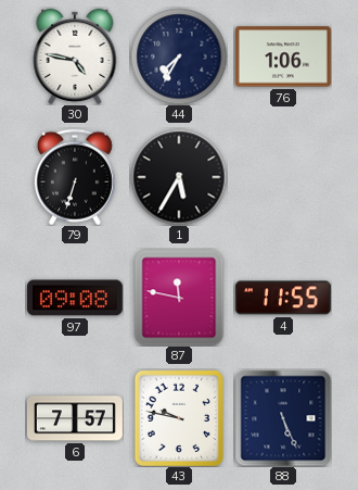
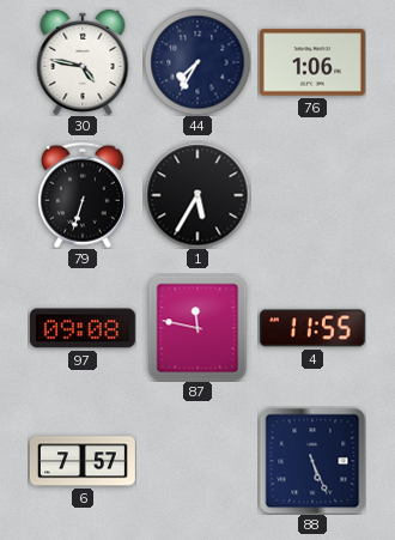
43: 9:47 -> none (179, 418)
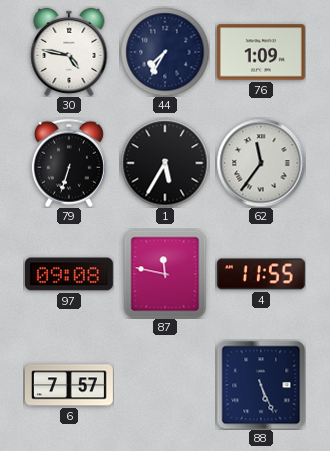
76: 1:06 -> 1:09 (261, 52)
62: none -> 11:36 (261, 163)
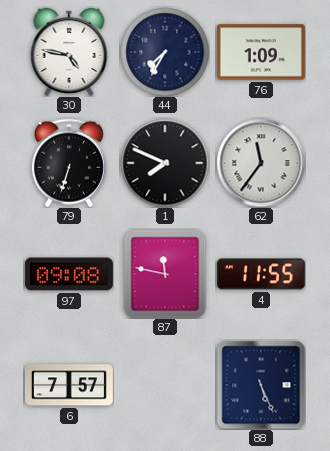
1: 5:35 -> 7:49 (165, 163)
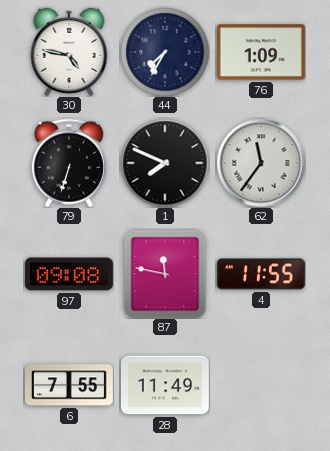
6: 7:57 -> 7:55 (69, 385)
28: none -> 11:49 (165, 385)
88: 5:26 -> none (261, 385)
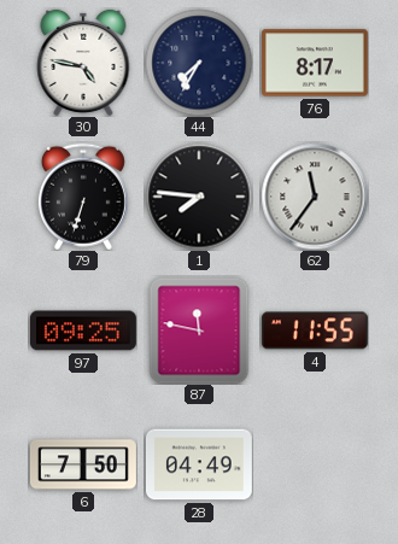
76: 1:09 -> 8:17 (315, 63)
1: 7:49 -> 7:46 (199, 197)
97: 09:08 -> 09:25 (83, 331)
6: 7:55 -> 7:50 (83, 464)
28: 11:49 -> 04:49 (199, 464)
